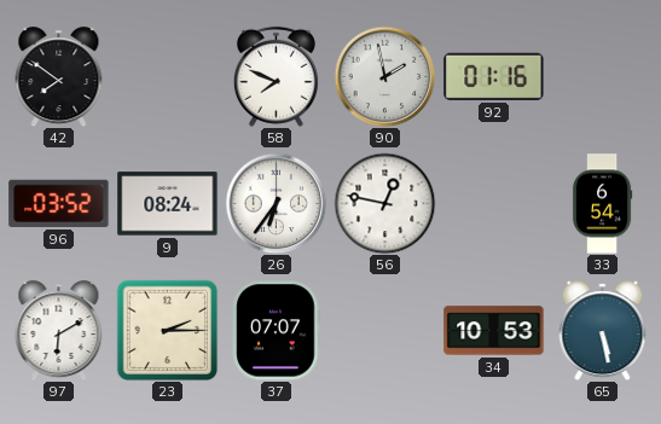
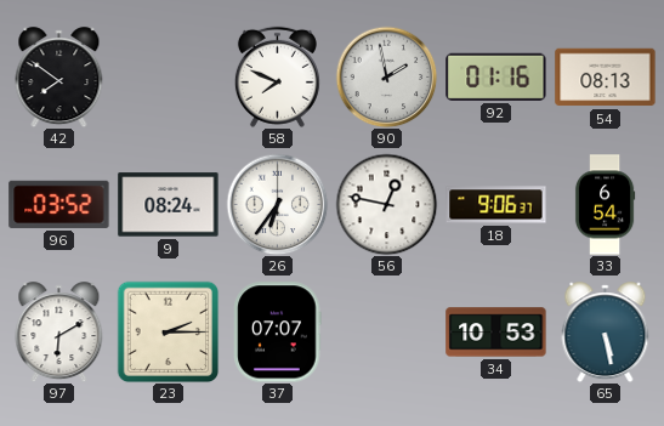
54: none -> 08:13 (606, 78)
18: none -> 9:06 (496, 205)
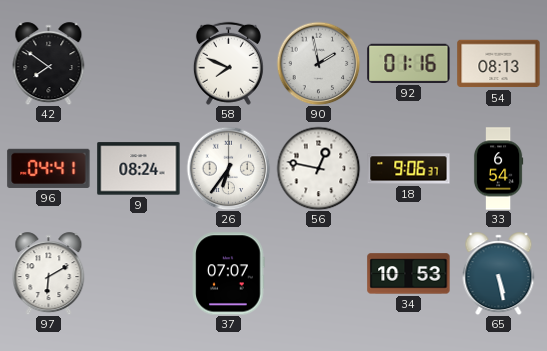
96: 03:52 -> 04:41 (49, 168)
23: 2:15 -> none (168, 331)
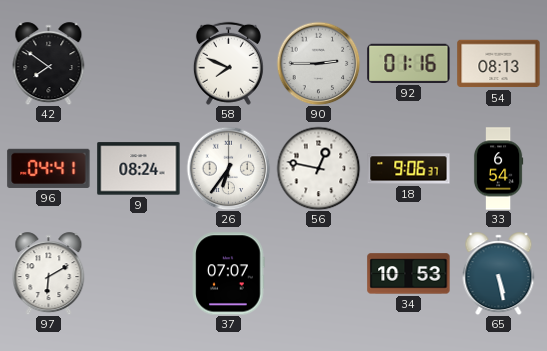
90: 1:58 -> 2:45 (318, 63)
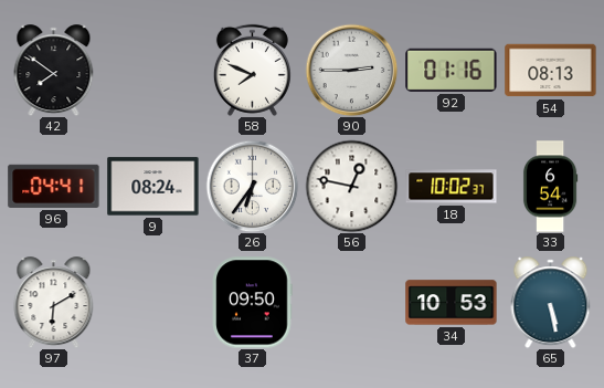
18: 9:06 -> 10:02 (452, 187)
37: 07:07 -> 09:50 (253, 303)
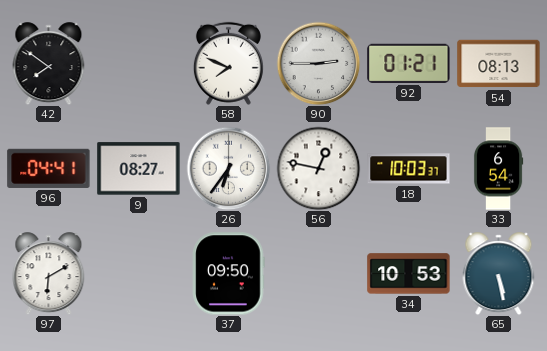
92: 01:16 -> 01:21 (409, 63)
9: 08:24 -> 08:27 (139, 169)
18: 10:02 -> 10:03 (409, 169)
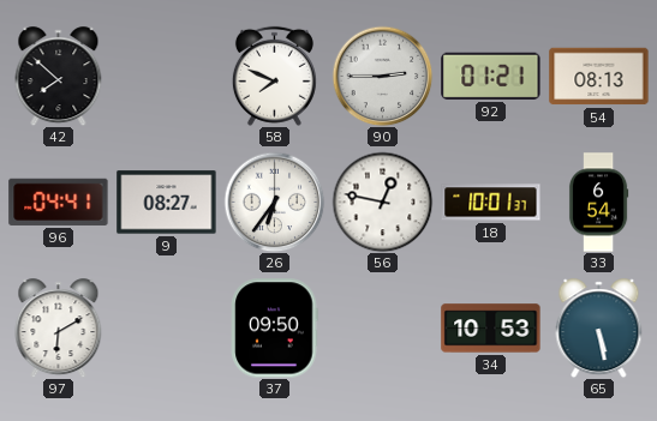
42: 7:51 -> 7:52 (59, 77)
18: 10:03 -> 10:01 (491, 203)
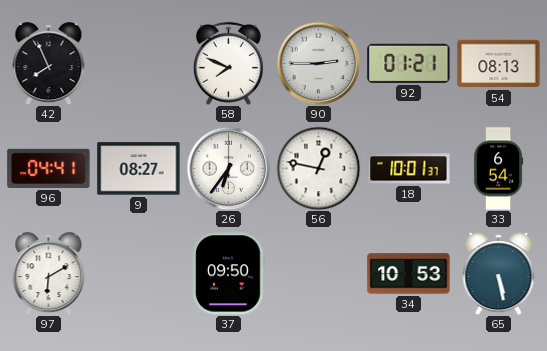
42: 7:52 -> 7:56 (49, 64)
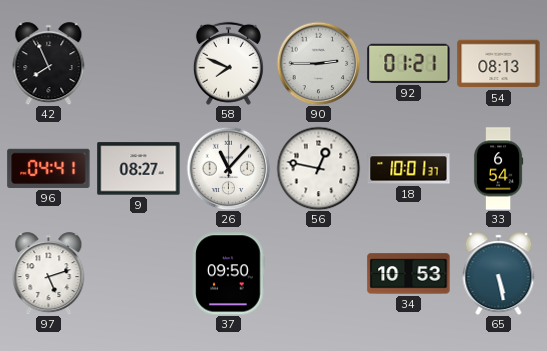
26: 6:36 -> 11:07 (228, 168)
97: 6:10 -> 5:12 (49, 274)
